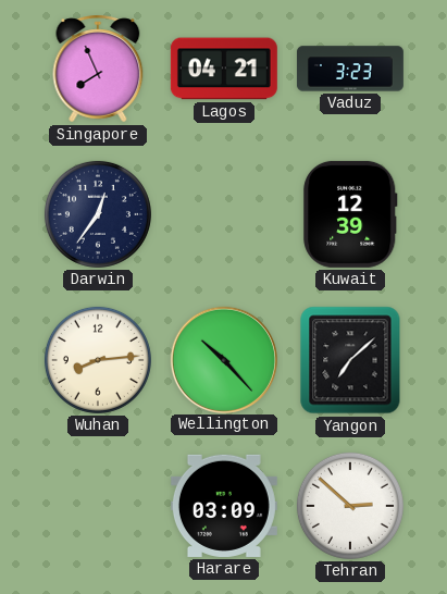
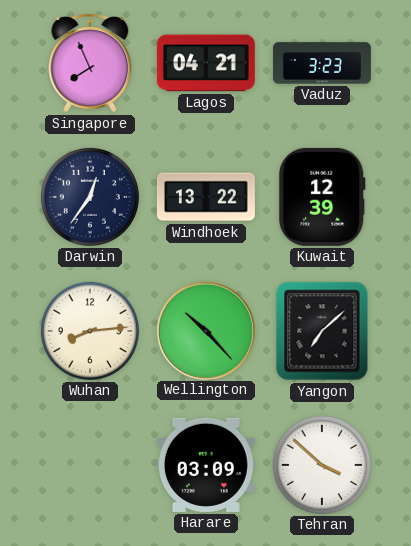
Windhoek: none -> 13:22 (206, 197)
Tehran: 2:52 -> 3:52 (322, 465)
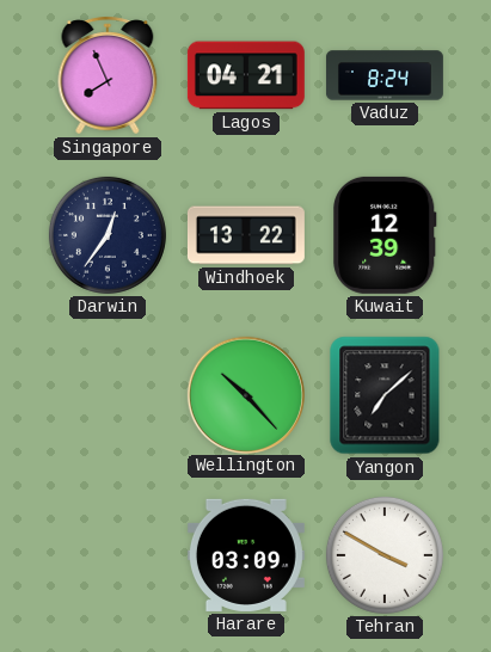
Vaduz: 3:23 -> 8:24 (385, 75)
Wuhan: 8:14 -> none (90, 331)
Tehran: 3:52 -> 3:50 (385, 555)
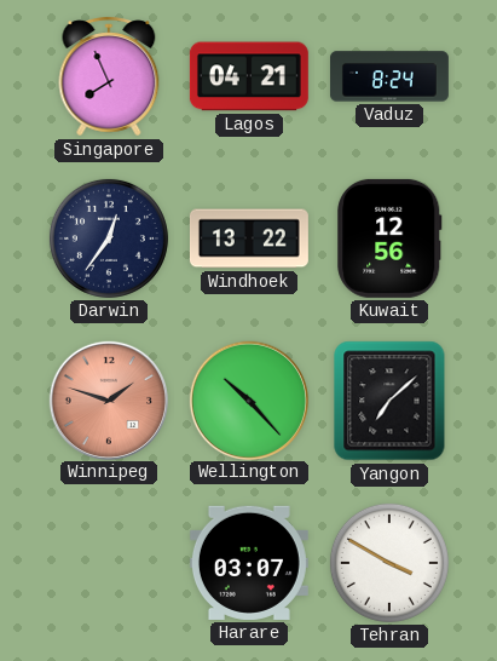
Kuwait: 12:39 -> 12:56 (389, 238)
Winnipeg: none -> 1:48 (108, 400)
Harare: 03:09 -> 03:07 (249, 563)
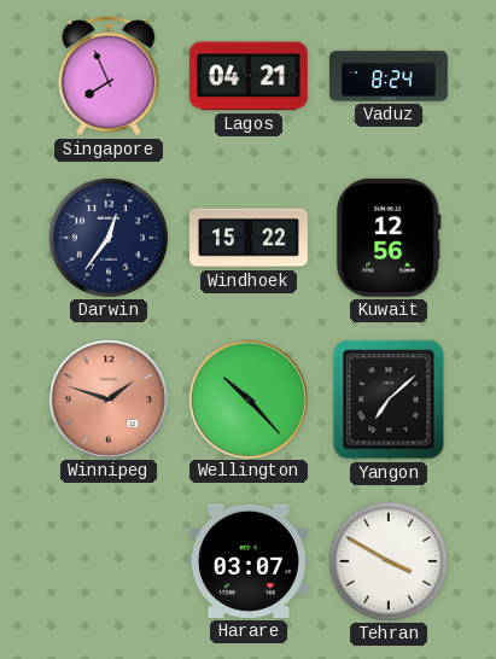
Windhoek: 13:22 -> 15:22 (249, 238)
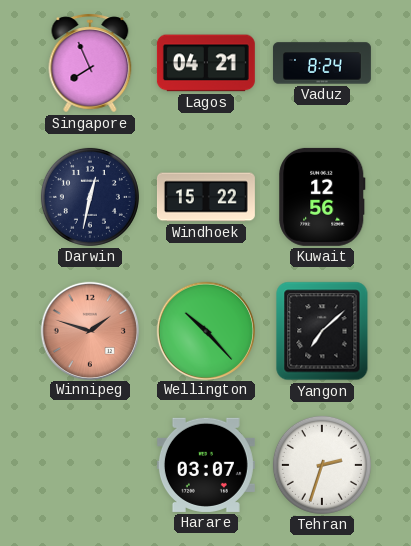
Darwin: 12:36 -> 12:32 (90, 197)
Tehran: 3:50 -> 2:33 (322, 465)
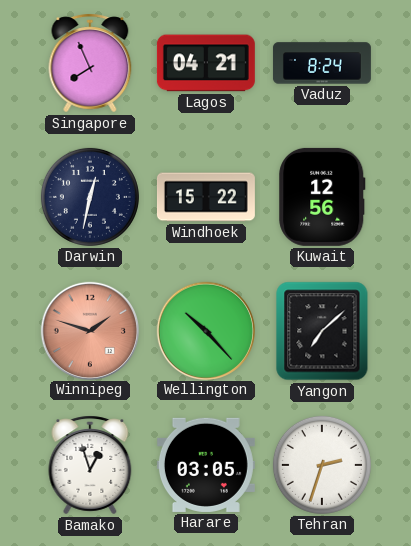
Bamako: none -> 12:57 (90, 465)
Harare: 03:07 -> 03:05 (206, 465)
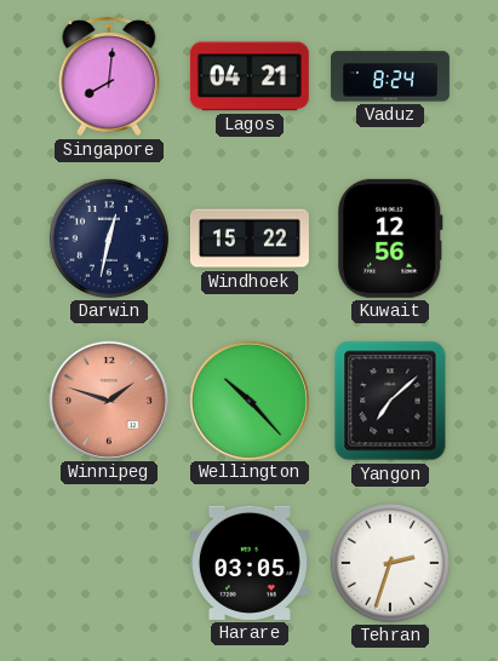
Singapore: 7:56 -> 8:01 (109, 76)
Bamako: 12:57 -> none (90, 465)
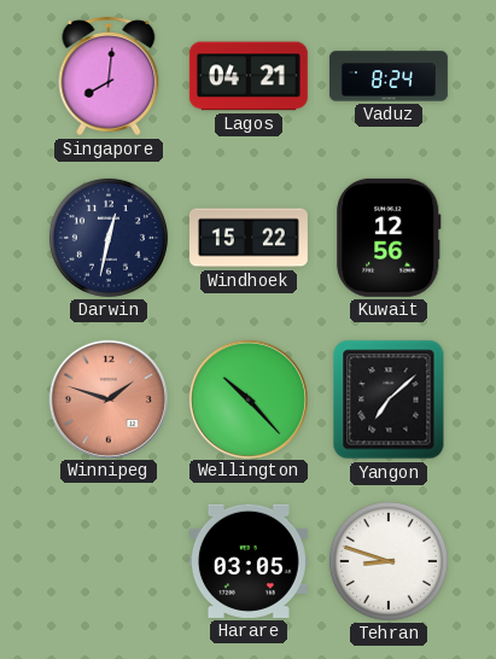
Tehran: 2:33 -> 8:48 (389, 561)
